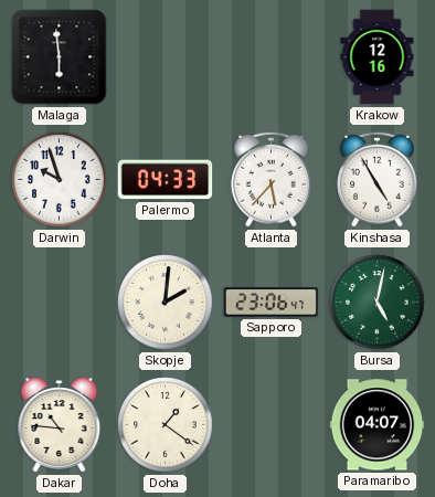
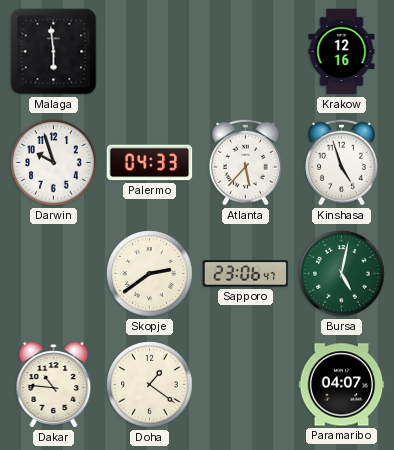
Kinshasa: 4:55 -> 4:57 (341, 162)
Skopje: 2:01 -> 2:39 (150, 274)
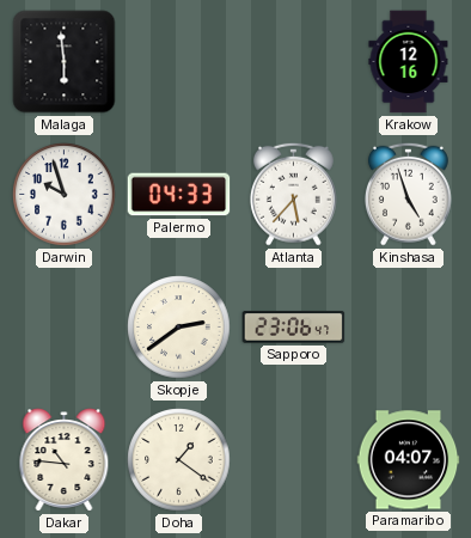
Bursa: 5:02 -> none (342, 274)
